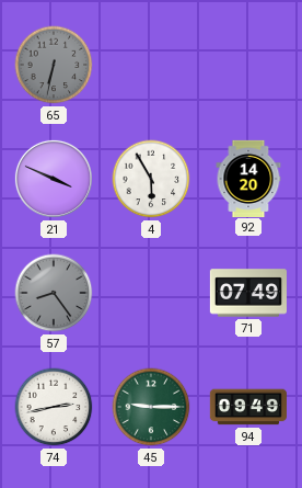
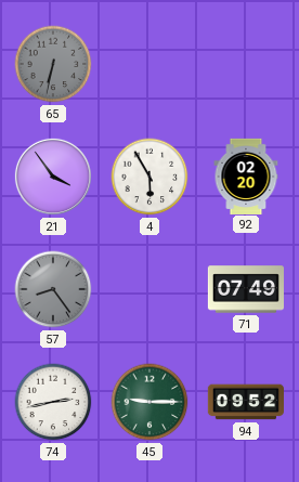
21: 3:49 -> 3:54 (53, 177)
92: 14:20 -> 02:20 (246, 175)
94: 09:49 -> 09:52 (246, 402)
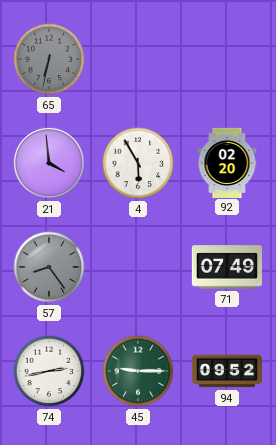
21: 3:54 -> 3:59 (49, 163)
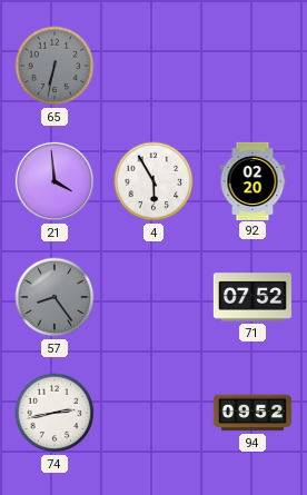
71: 07:49 -> 07:52 (251, 297)
45: 9:15 -> none (138, 371)
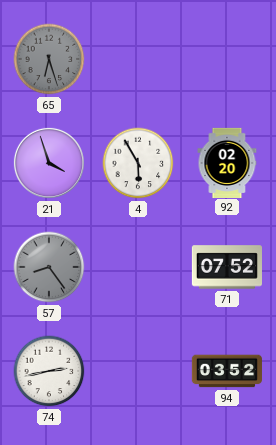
65: 6:32 -> 6:27 (49, 59)
21: 3:59 -> 3:57 (49, 163)
94: 09:52 -> 03:52 (227, 371)
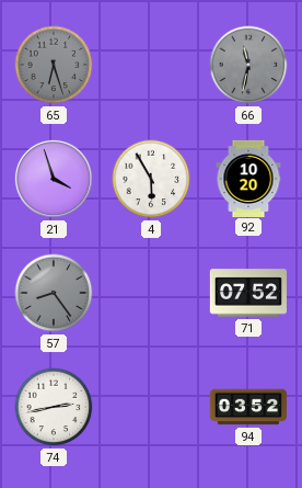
66: none -> 11:32 (248, 65)
92: 02:20 -> 10:20 (248, 178)
